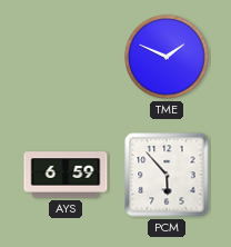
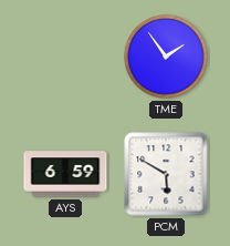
TME: 1:49 -> 1:54 (166, 57)
PCM: 5:53 -> 5:50 (166, 174)
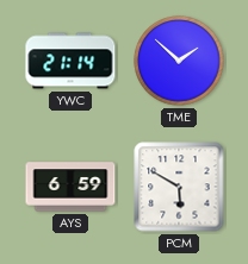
YWC: none -> 21:14 (70, 61)
TME: 1:54 -> 1:52 (179, 61)
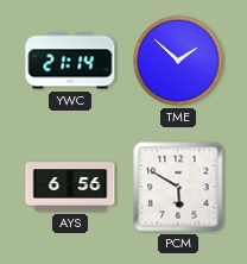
AYS: 6:59 -> 6:56 (70, 187)
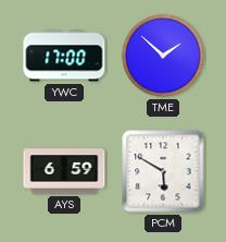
YWC: 21:14 -> 17:00 (64, 56)
AYS: 6:56 -> 6:59 (64, 171)
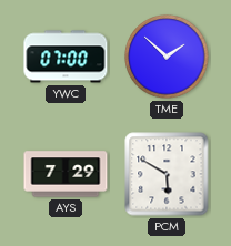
YWC: 17:00 -> 07:00 (66, 57)
AYS: 6:59 -> 7:29 (66, 174)
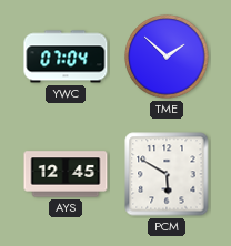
YWC: 07:00 -> 07:04 (66, 57)
AYS: 7:29 -> 12:45 (66, 174)
